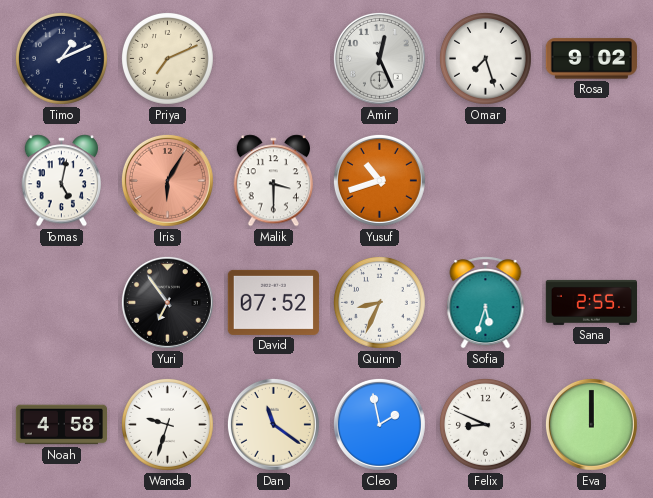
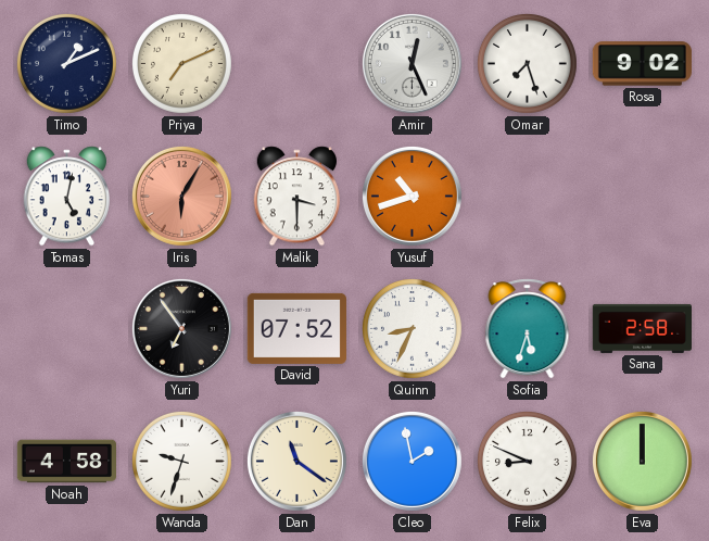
Sana: 2:55 -> 2:58 (642, 328)
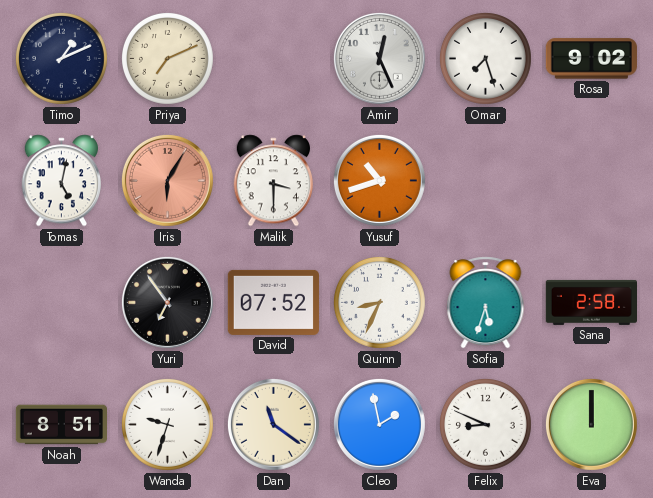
Noah: 4:58 -> 8:51 (61, 425)
